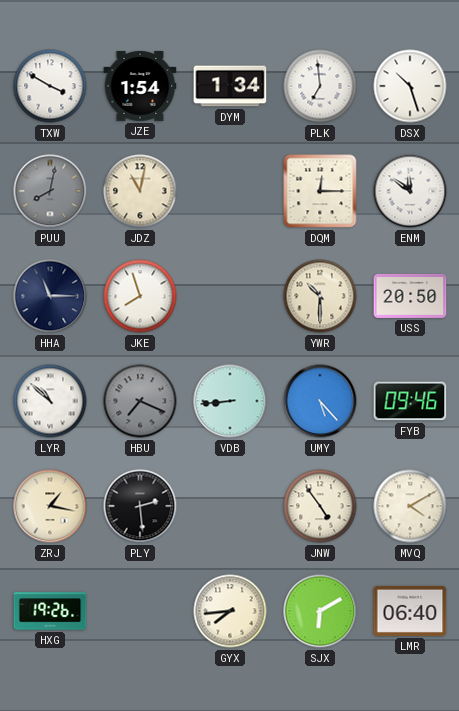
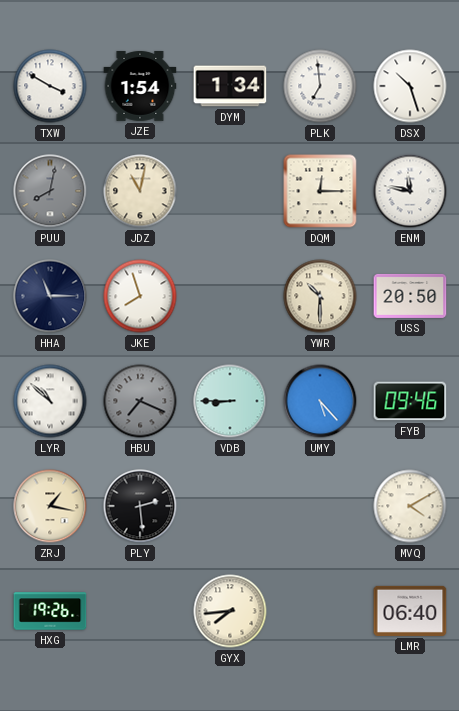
ENM: 11:51 -> 11:47 (410, 191)
VDB: 8:44 -> 8:45 (230, 401)
JNW: 4:54 -> none (320, 506)
SJX: 6:10 -> none (320, 611)
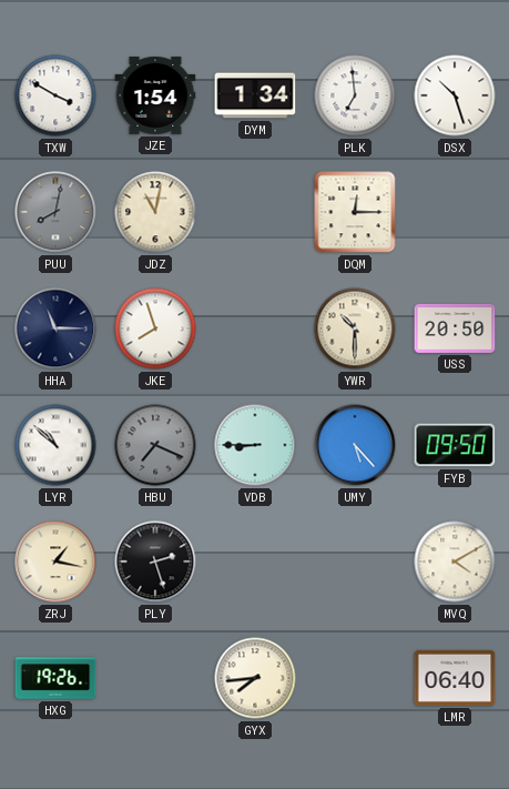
ENM: 11:47 -> none (410, 191)
FYB: 09:46 -> 09:50 (455, 445)
PLY: 2:29 -> 2:27 (155, 562)
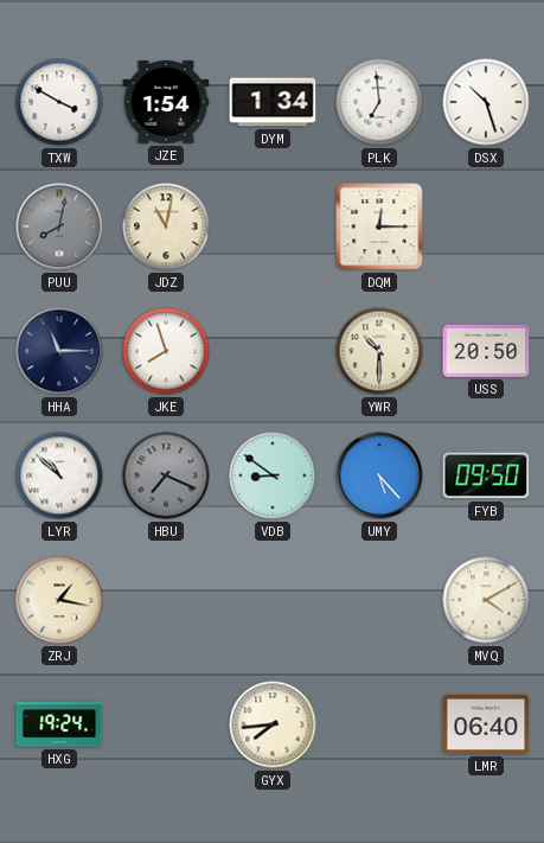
VDB: 8:45 -> 8:51 (273, 475)
PLY: 2:27 -> none (155, 562)
HXG: 19:26 -> 19:24 (59, 724)
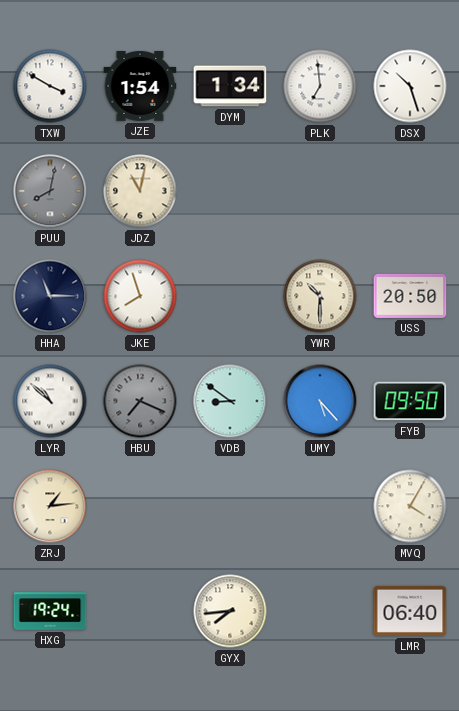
DQM: 12:15 -> none (379, 226)
ZRJ: 1:17 -> 1:14 (50, 506)
MVQ: 4:10 -> 4:05 (410, 506)
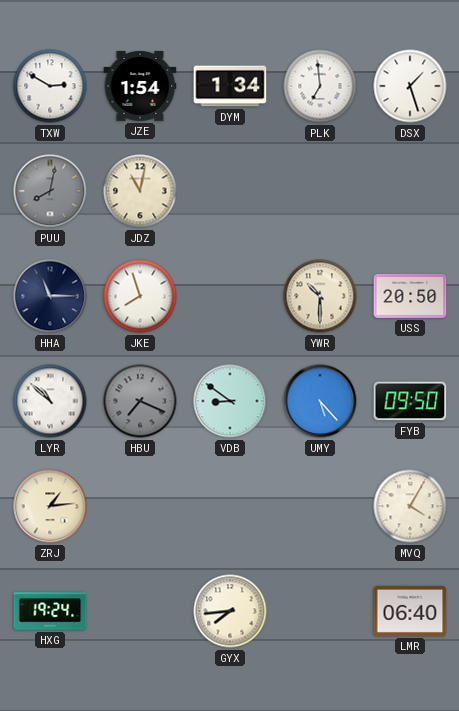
TXW: 3:50 -> 2:50 (50, 86)
DSX: 10:27 -> 1:27 (410, 86)
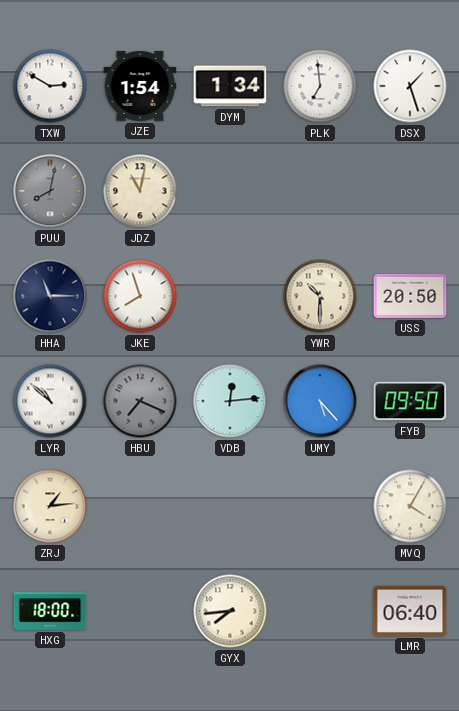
VDB: 8:51 -> 12:14 (230, 401)
HXG: 19:24 -> 18:00 (50, 611)
